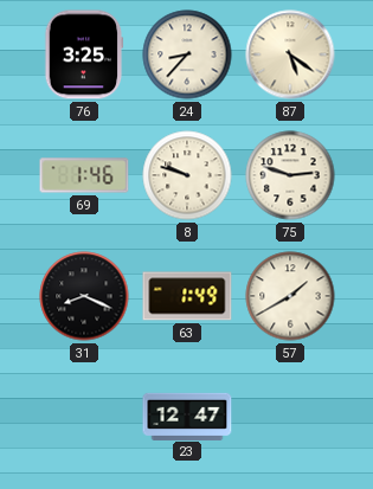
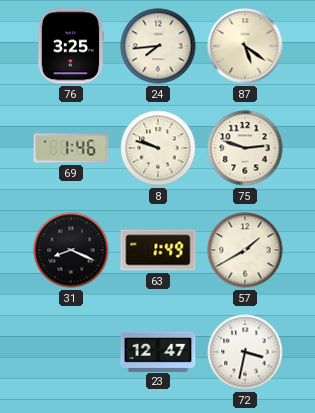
24: 8:37 -> 7:44 (158, 46)
72: none -> 3:32 (245, 352)
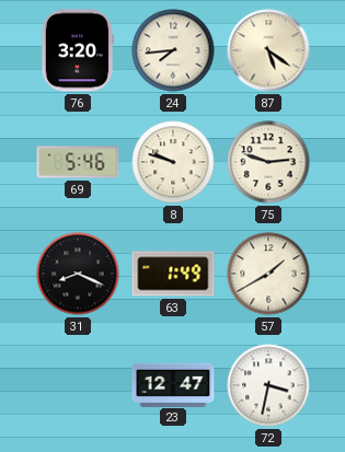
76: 3:25 -> 3:20 (78, 50)
69: 1:46 -> 5:46 (78, 162)
